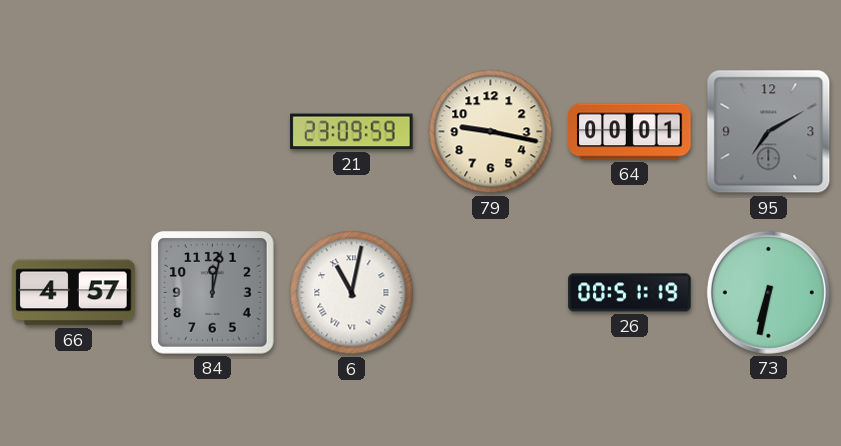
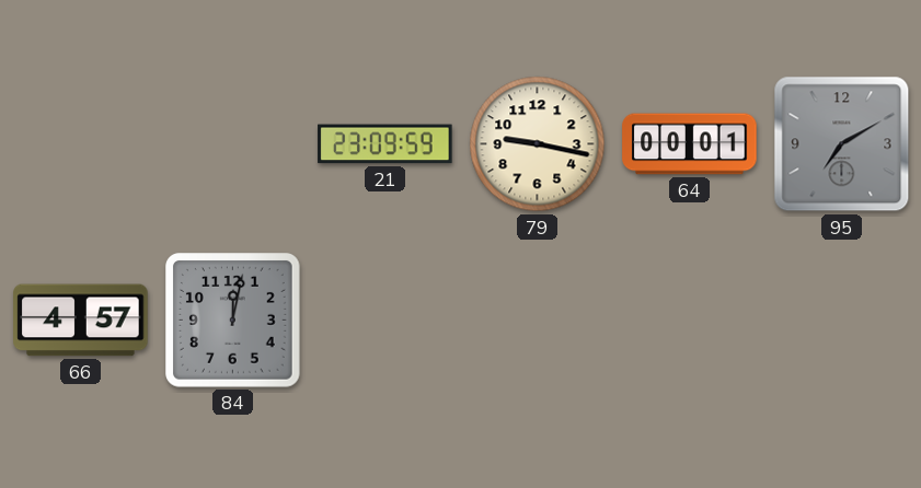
6: 11:02 -> none (352, 293)
26: 00:51 -> none (630, 293)
73: 6:32 -> none (768, 292)
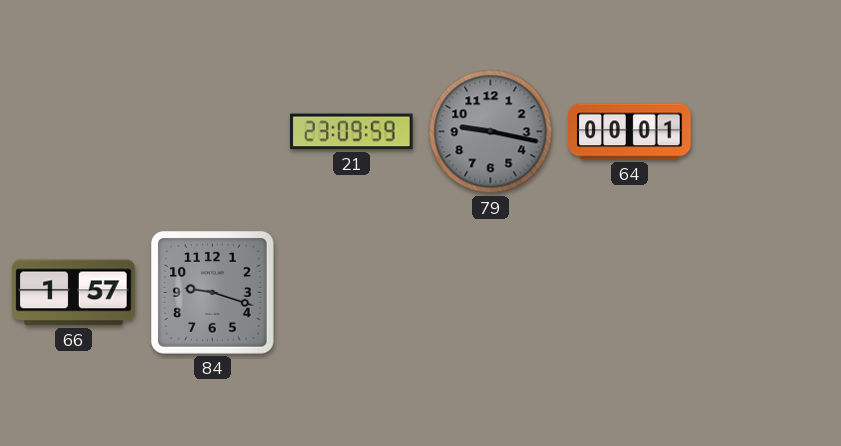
79 dial: cream -> grey (491, 132)
95: 7:10 -> none (842, 144)
66: 4:57 -> 1:57 (74, 293)
84: 12:02 -> 9:18 (213, 293)
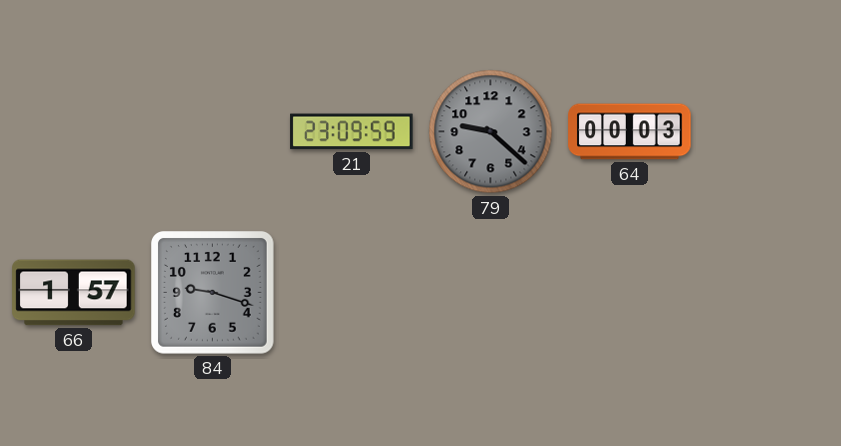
79: 9:17 -> 9:22 (491, 132)
64: 00:01 -> 00:03 (630, 132)
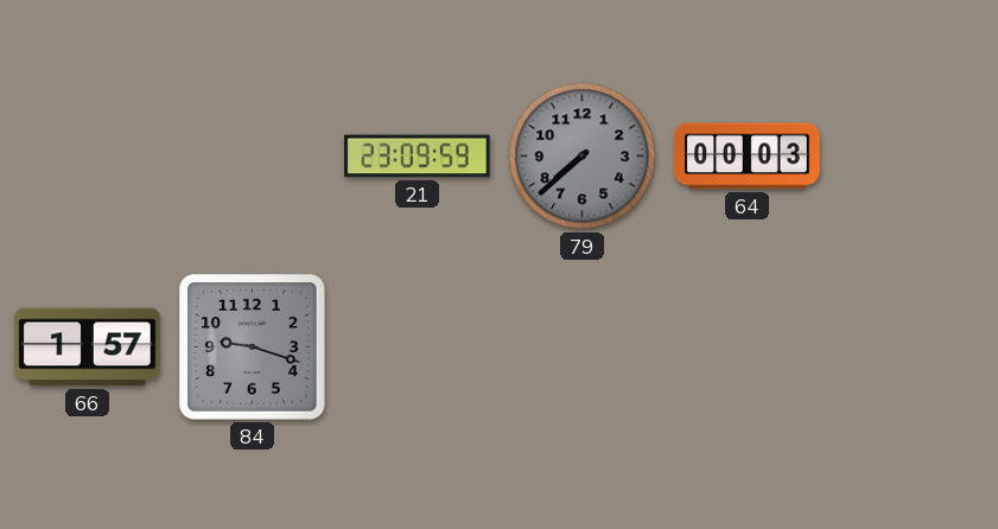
79: 9:22 -> 7:38 (583, 157)
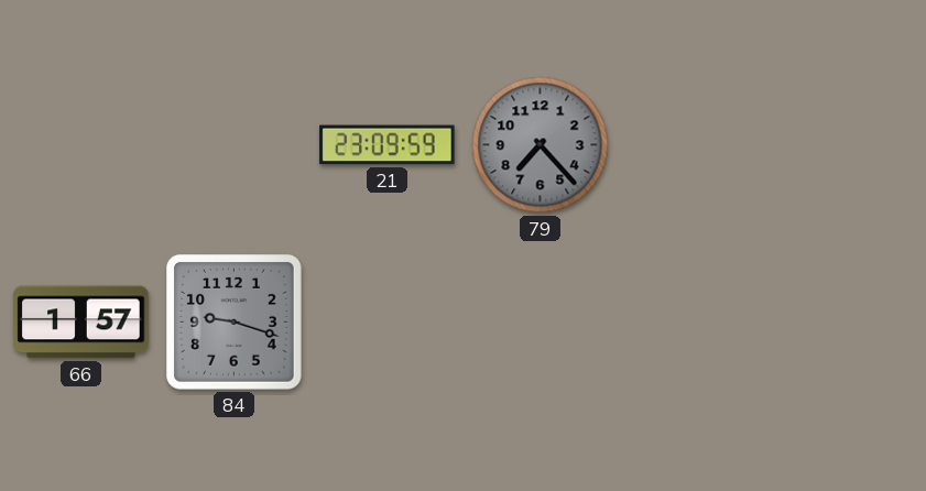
79: 7:38 -> 7:23 (541, 145)
64: 00:03 -> none (748, 157)
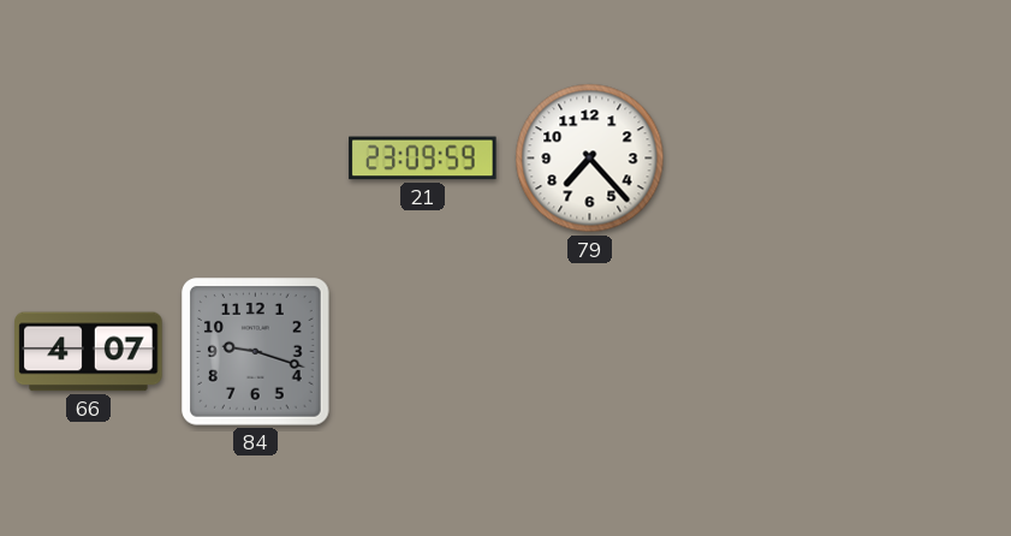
79 dial: grey -> white (590, 159)
66: 1:57 -> 4:07 (89, 352)
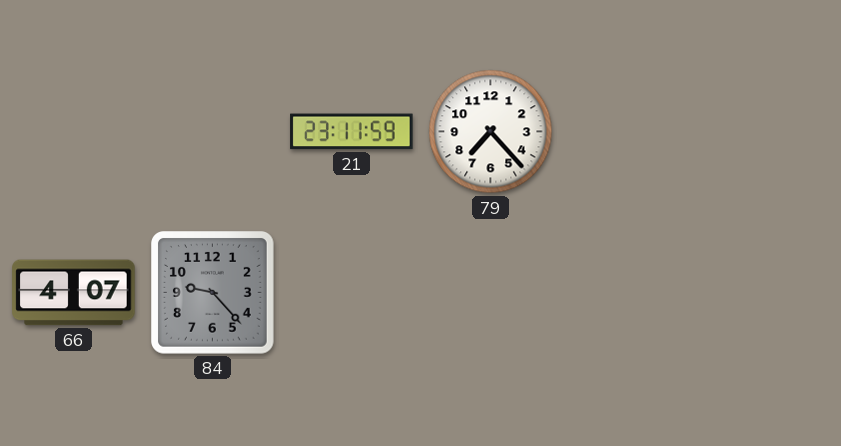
21: 23:09 -> 23:11 (352, 132)
84: 9:18 -> 9:23 (213, 293)
